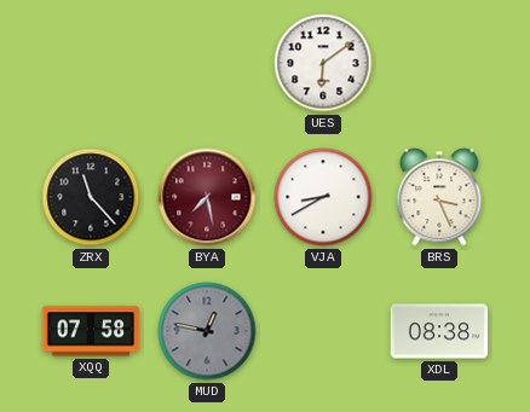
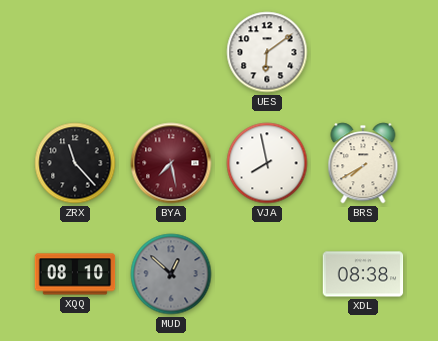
VJA: 8:40 -> 7:58 (267, 163)
BRS: 3:26 -> 7:40 (363, 163)
XQQ: 07:58 -> 08:10 (75, 274)
MUD: 12:47 -> 12:52 (171, 274)
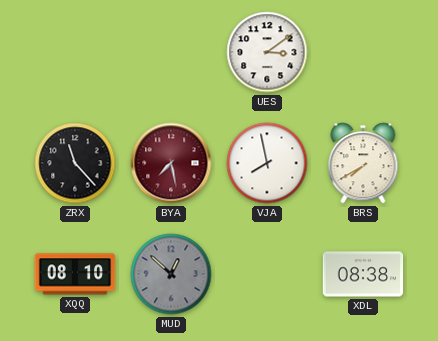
UES: 6:09 -> 3:09 (267, 52)
